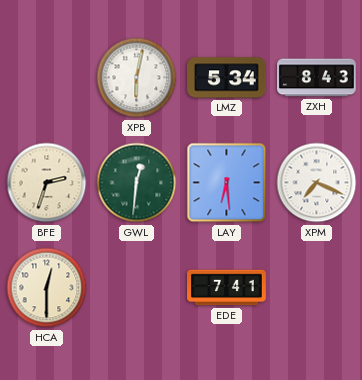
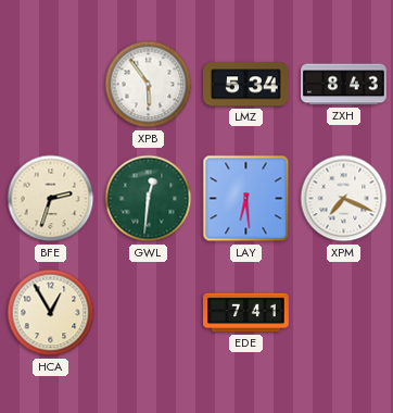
XPB: 6:02 -> 5:54 (149, 85)
HCA: 12:30 -> 12:55 (51, 313)
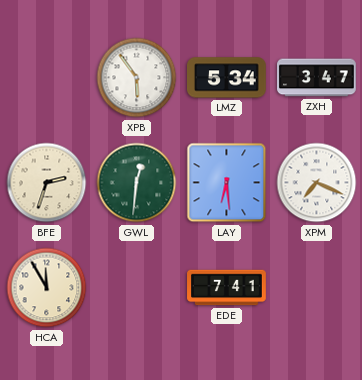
ZXH: 8:43 -> 3:47 (317, 78)
HCA: 12:55 -> 11:55 (47, 288)
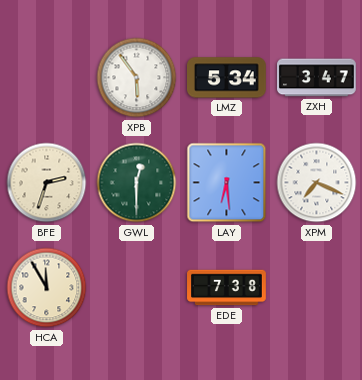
GWL: 12:31 -> 12:30 (137, 183)
EDE: 7:41 -> 7:38 (227, 288)
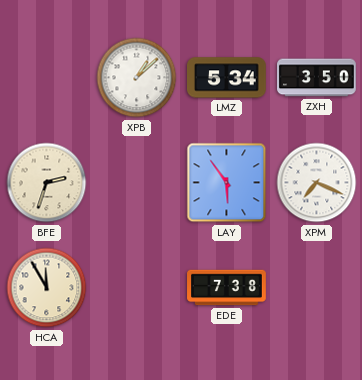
XPB: 5:54 -> 1:08 (137, 78)
ZXH: 3:47 -> 3:50 (317, 78)
GWL: 12:30 -> none (137, 183)
LAY: 6:29 -> 5:54 (227, 183)
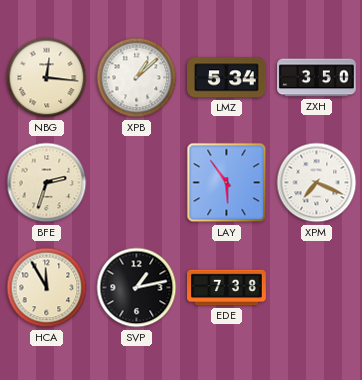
NBG: none -> 12:16 (47, 78)
SVP: none -> 1:13 (137, 288)
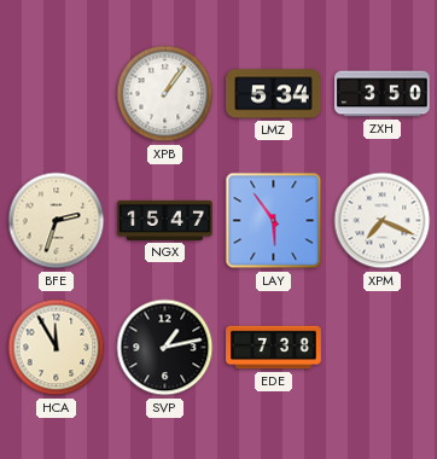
NBG: 12:16 -> none (47, 78)
XPB: 1:08 -> 1:06 (165, 94)
NGX: none -> 15:47 (165, 220)
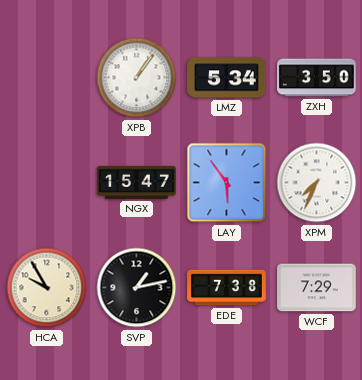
BFE: 2:33 -> none (57, 221)
XPM: 7:19 -> 7:34 (317, 183)
HCA: 11:55 -> 9:55 (47, 288)
WCF: none -> 7:29 (317, 288)
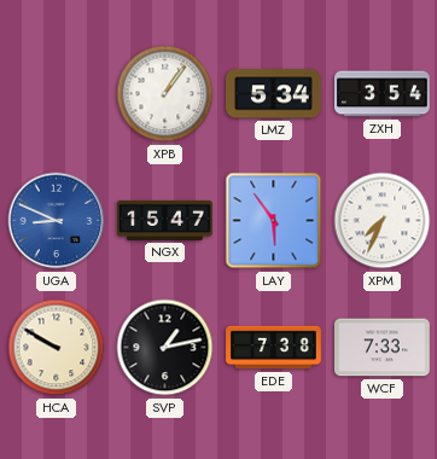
ZXH: 3:50 -> 3:54 (383, 94)
UGA: none -> 8:49 (57, 221)
HCA: 9:55 -> 9:50 (57, 348)
WCF: 7:29 -> 7:33 (383, 348)
